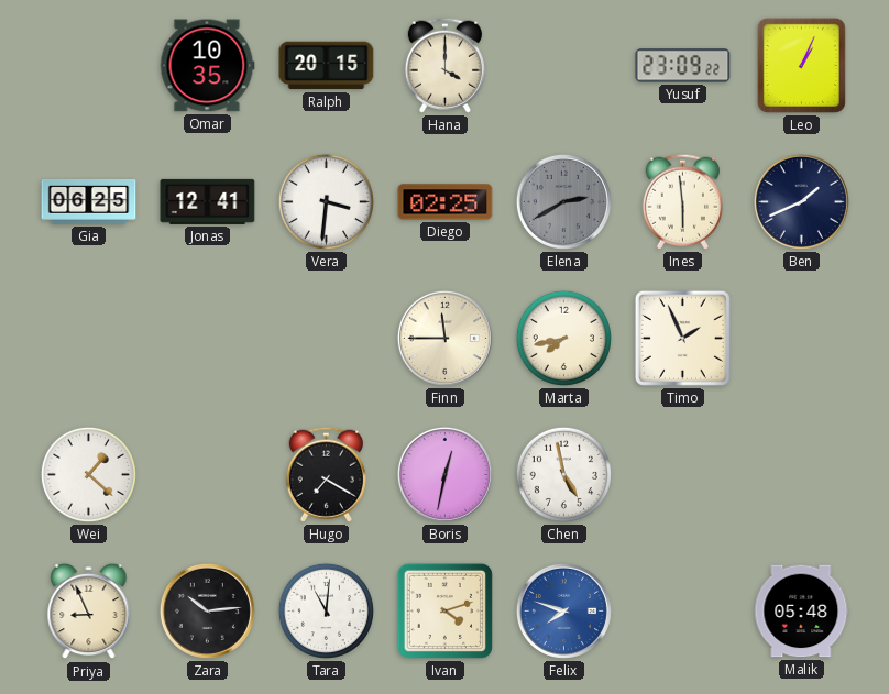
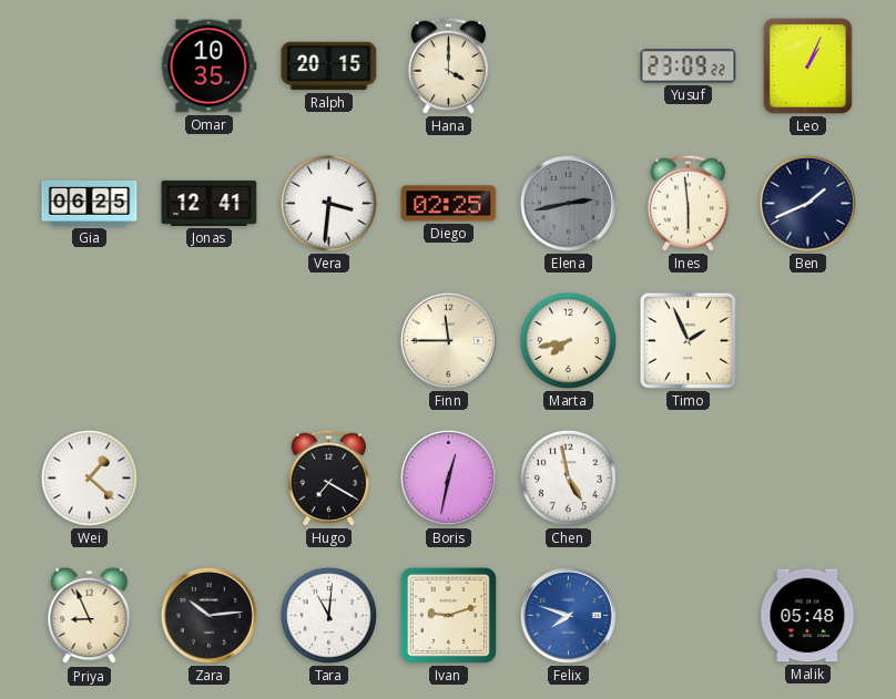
Elena: 2:40 -> 2:43 (568, 203)
Ivan: 4:12 -> 9:12 (448, 615)
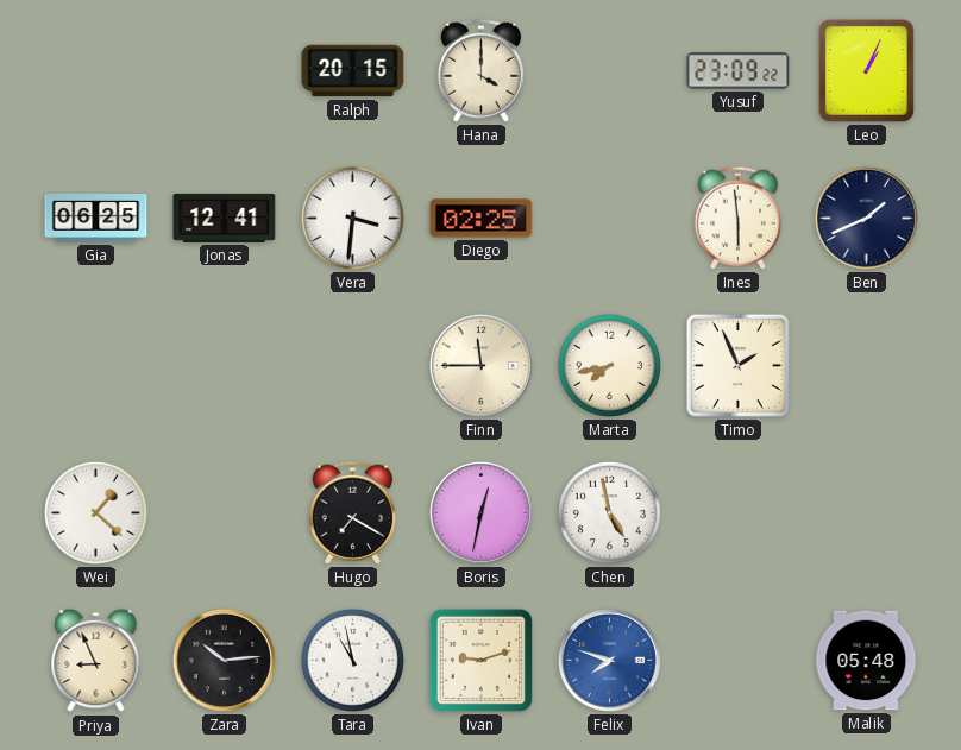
Omar: 10:35 -> none (208, 66)
Elena: 2:43 -> none (568, 203)
Tara: 11:01 -> 10:58 (352, 660)
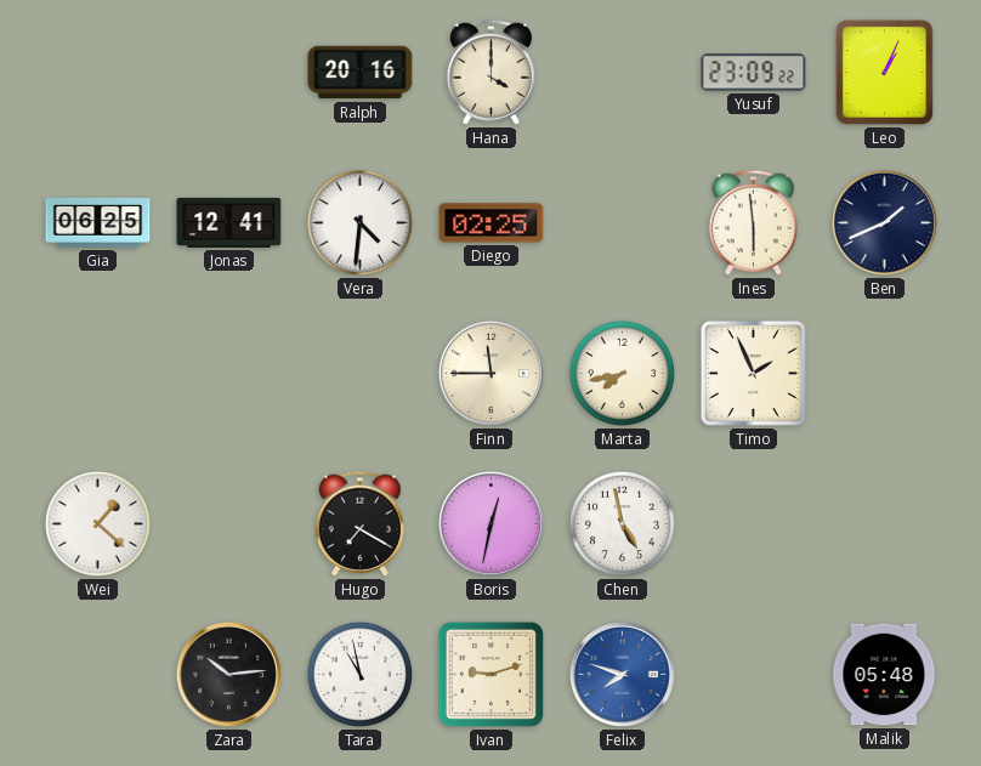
Ralph: 20:15 -> 20:16 (361, 73)
Vera: 3:31 -> 4:31 (359, 222)
Priya: 8:56 -> none (96, 661)
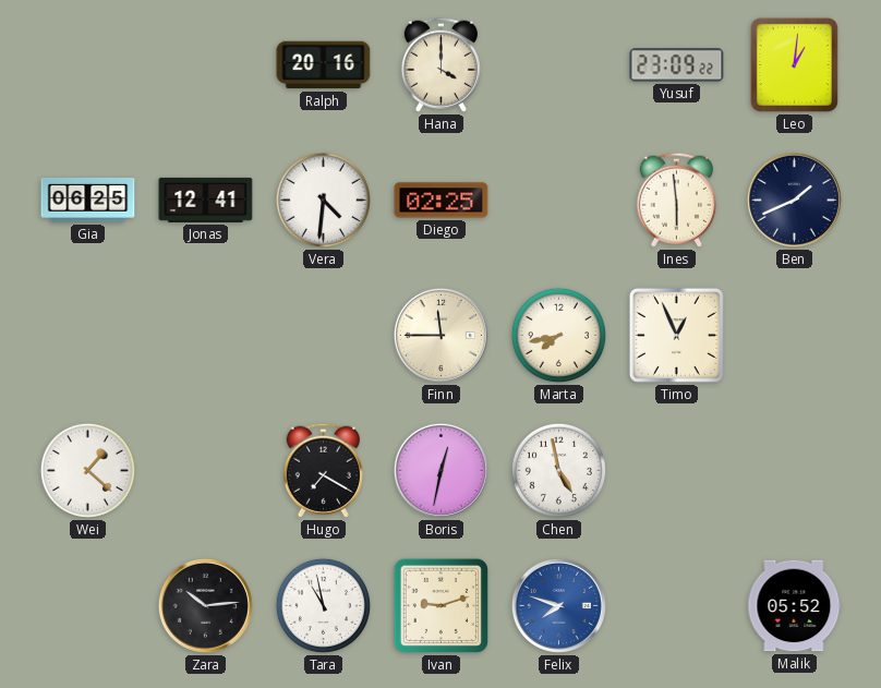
Leo: 1:04 -> 1:01 (794, 64)
Timo: 1:56 -> 12:56 (676, 335)
Malik: 05:48 -> 05:52 (795, 606)
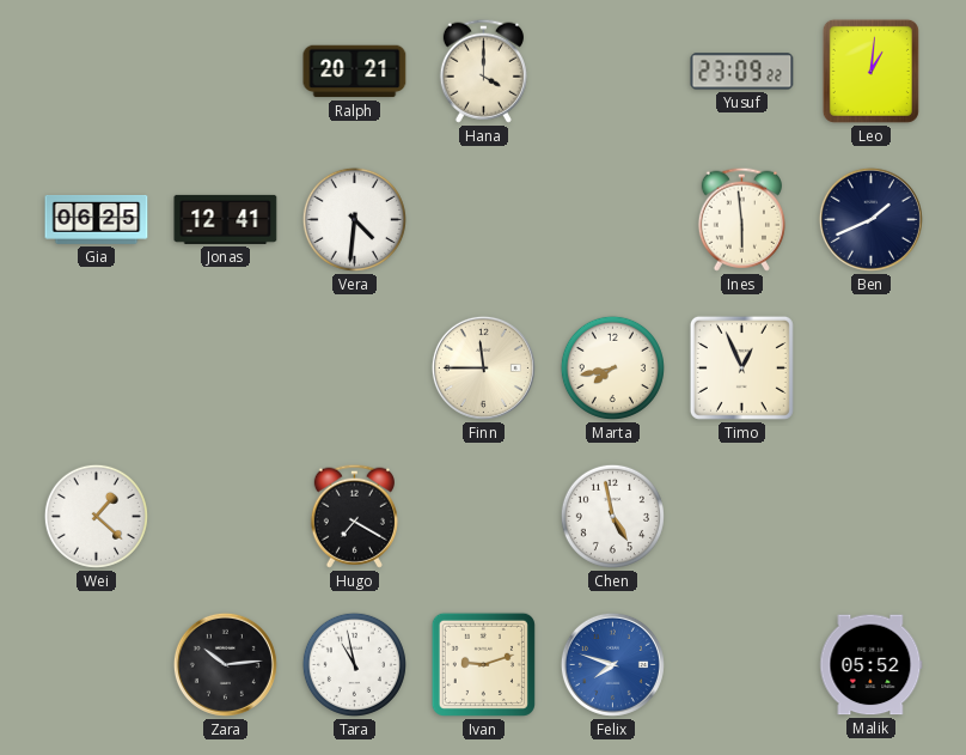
Ralph: 20:16 -> 20:21 (355, 72)
Diego: 02:25 -> none (442, 201)
Boris: 12:32 -> none (440, 470)
